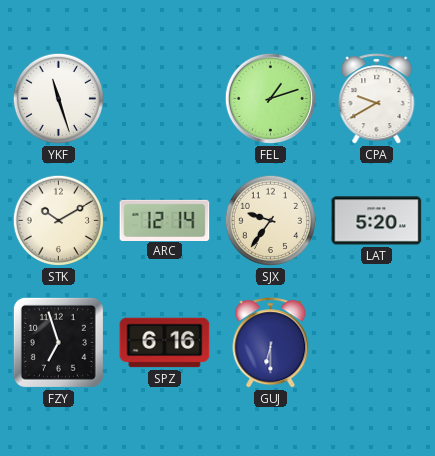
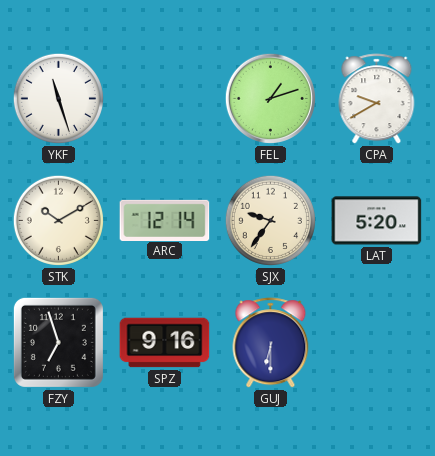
SPZ: 6:16 -> 9:16 (165, 343)
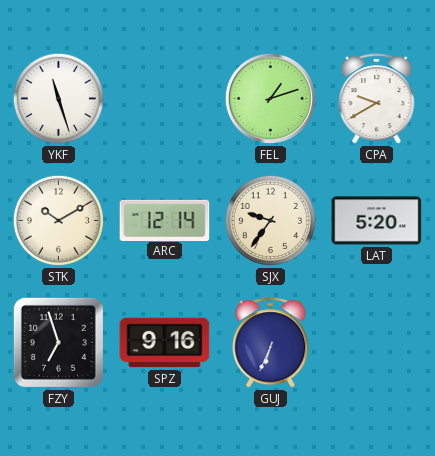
GUJ: 6:30 -> 6:34 (271, 343)
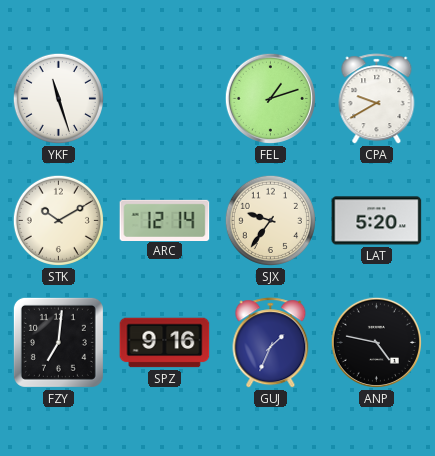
FZY: 6:57 -> 7:01 (58, 342)
GUJ: 6:34 -> 1:34 (271, 343)
ANP: none -> 4:47 (376, 342)
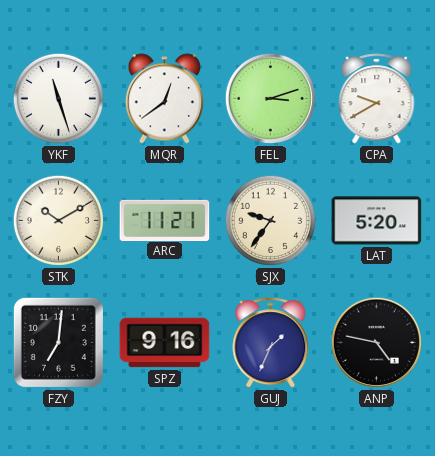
MQR: none -> 12:39 (164, 99)
FEL: 1:12 -> 3:12 (270, 98)
ARC: 12:14 -> 11:21 (165, 220)
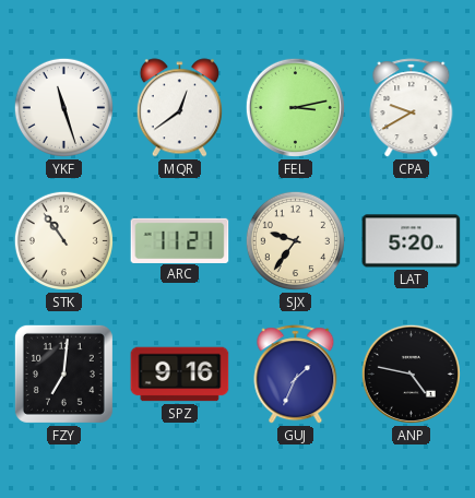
FEL: 3:12 -> 3:13 (295, 107)
STK: 10:10 -> 10:54 (63, 240)
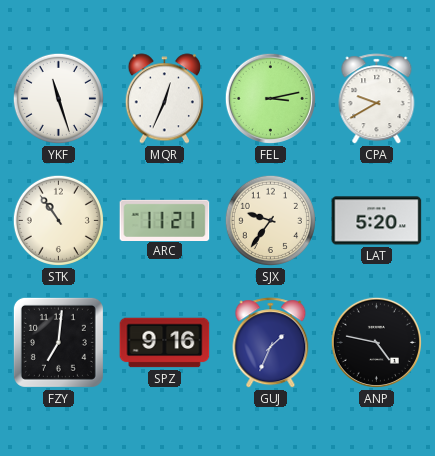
MQR: 12:39 -> 12:34 (164, 99)
